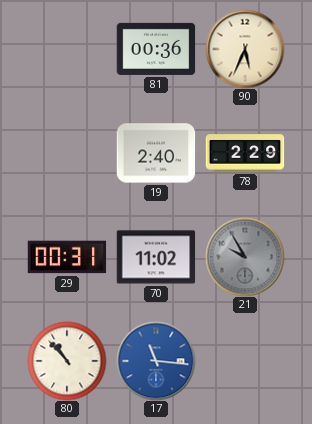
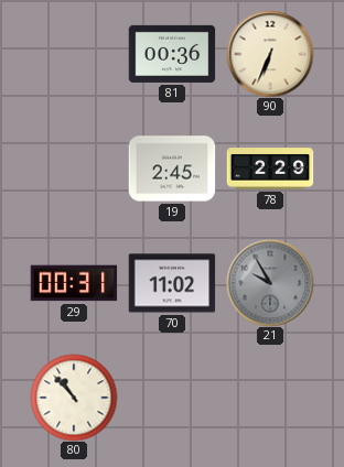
90: 5:34 -> 6:34 (270, 54)
19: 2:40 -> 2:45 (172, 169)
17: 11:16 -> none (156, 361)
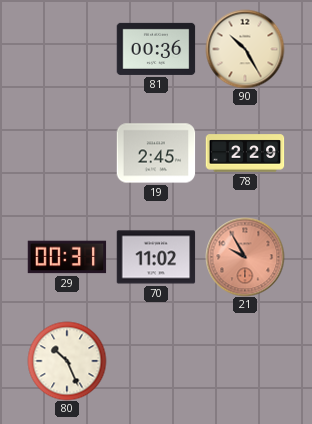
90: 6:34 -> 10:25 (245, 49)
21 dial: grey -> salmon (245, 257)
80: 10:53 -> 10:26 (67, 361)
